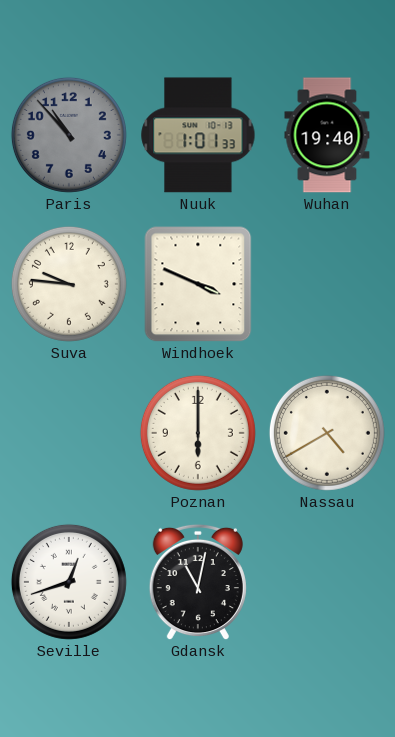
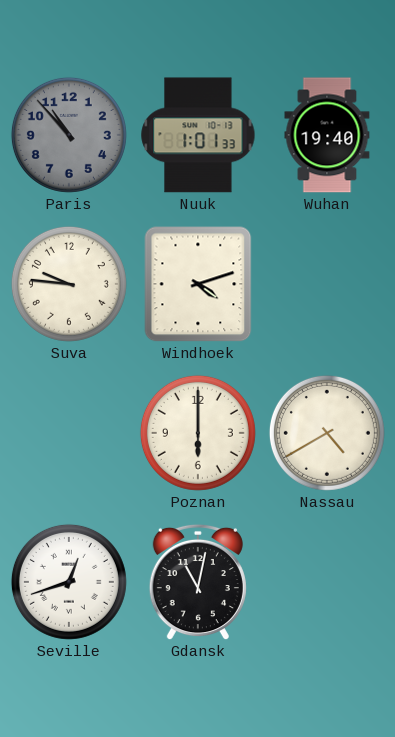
Windhoek: 3:49 -> 4:12 (198, 284)
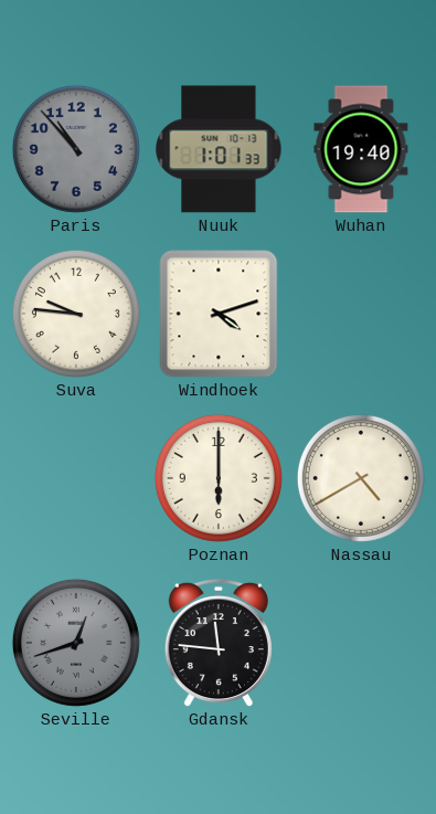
Seville dial: white -> grey (76, 643)
Gdansk: 11:02 -> 11:46 (219, 643)
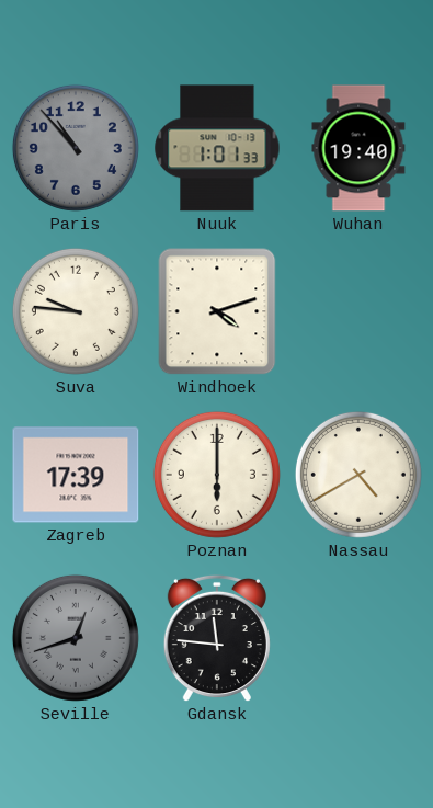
Zagreb: none -> 17:39 (76, 475)
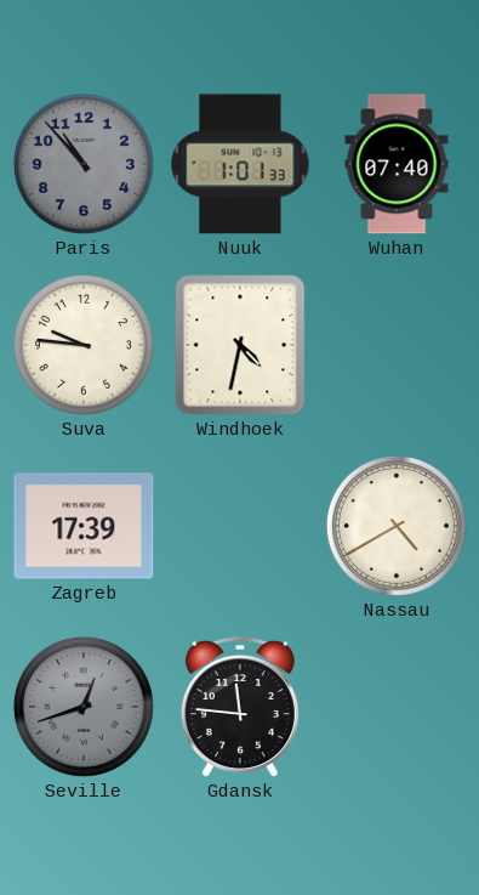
Wuhan: 19:40 -> 07:40 (397, 164)
Windhoek: 4:12 -> 4:32 (240, 345)
Poznan: 6:00 -> none (217, 475)
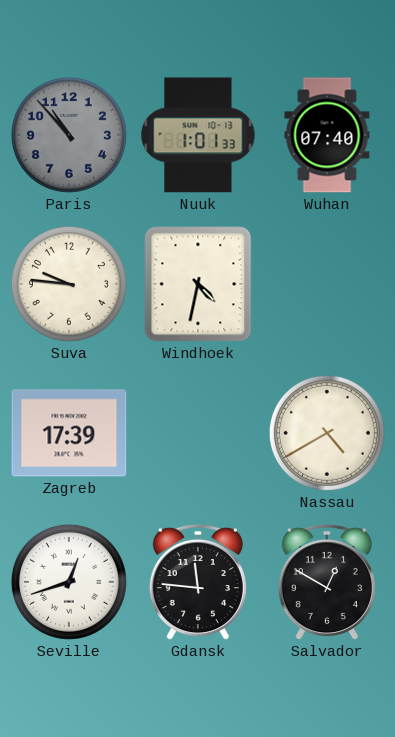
Seville dial: grey -> white (69, 582)
Salvador: none -> 12:50 (327, 582)
